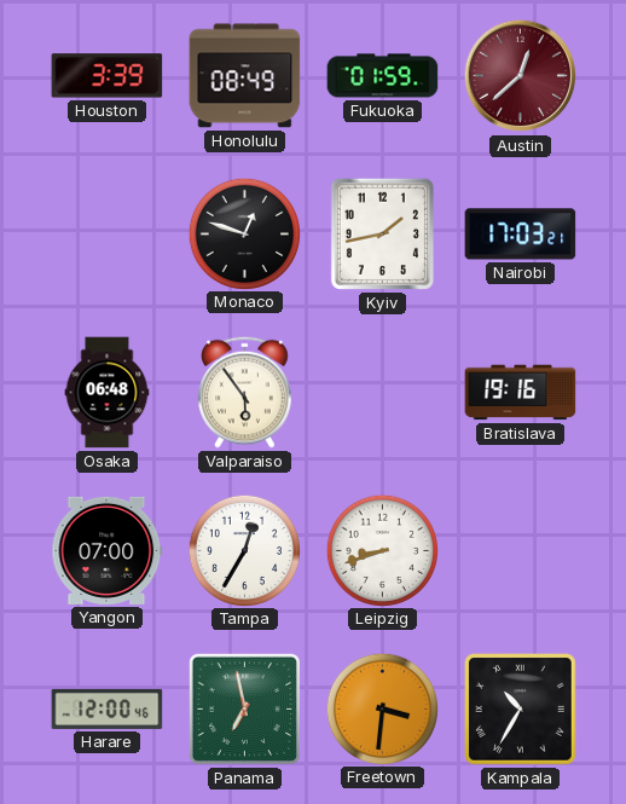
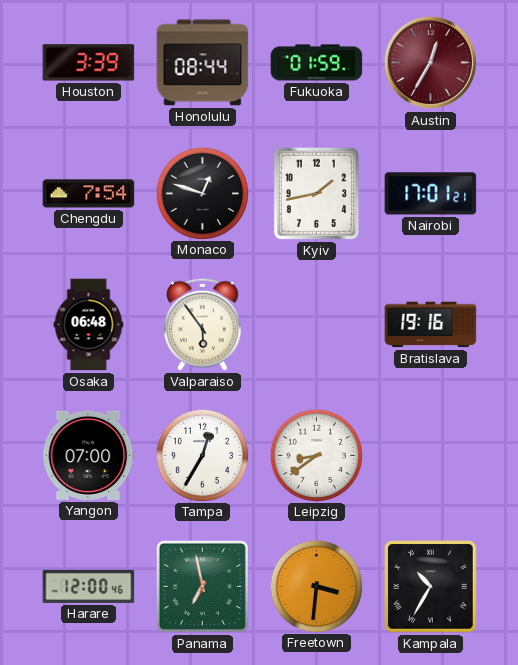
Honolulu: 08:49 -> 08:44 (203, 63)
Austin: 12:38 -> 12:35 (431, 63)
Chengdu: none -> 7:54 (89, 194)
Nairobi: 17:03 -> 17:01 (431, 194)
Leipzig: 8:42 -> 8:39 (316, 455)
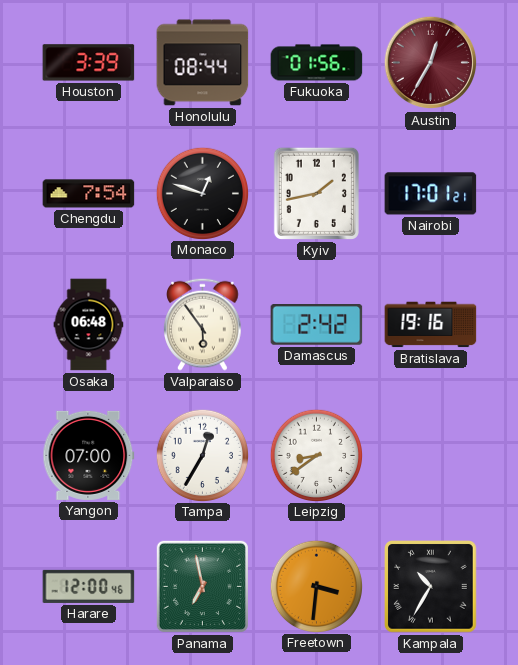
Fukuoka: 01:59 -> 01:56 (317, 63)
Damascus: none -> 2:42 (317, 325)
